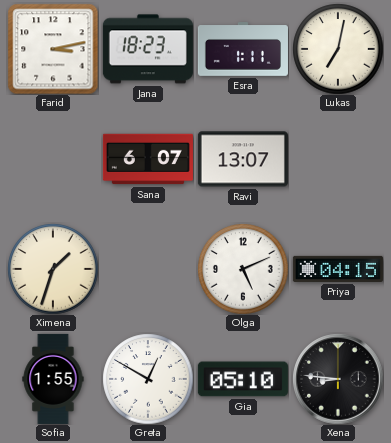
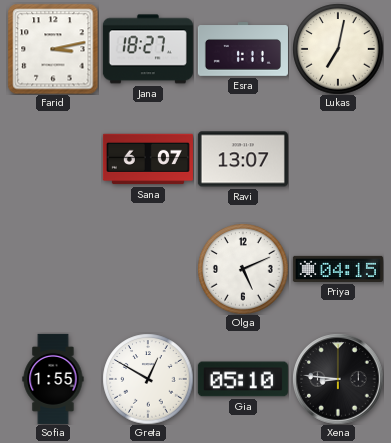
Jana: 18:23 -> 18:27 (148, 49)
Ximena: 1:33 -> none (53, 269)
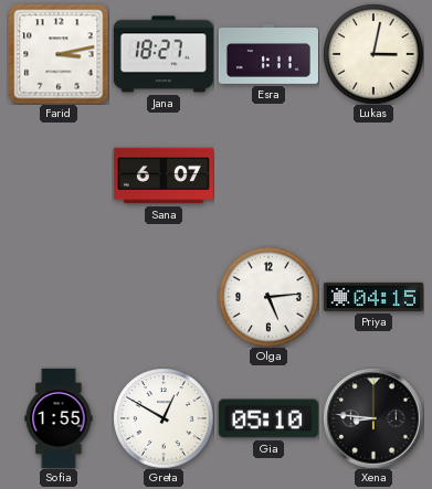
Lukas: 7:02 -> 3:02 (373, 54)
Ravi: 13:07 -> none (243, 159)
Olga: 5:11 -> 5:14 (268, 297)
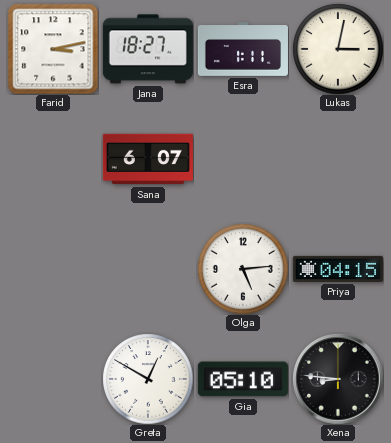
Sofia: 1:55 -> none (59, 418)
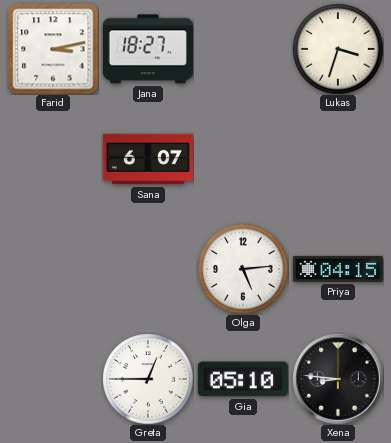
Esra: 1:11 -> none (243, 49)
Lukas: 3:02 -> 3:33 (338, 49)
Greta: 12:50 -> 12:45 (148, 379)
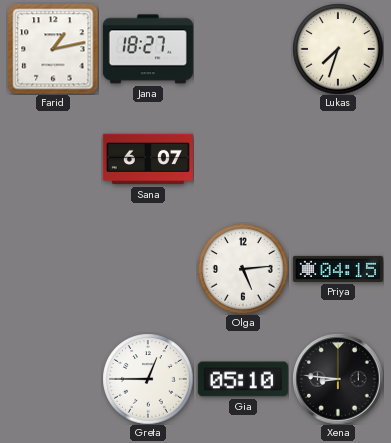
Farid: 3:13 -> 1:13 (53, 49)
Lukas: 3:33 -> 7:33 (338, 49)
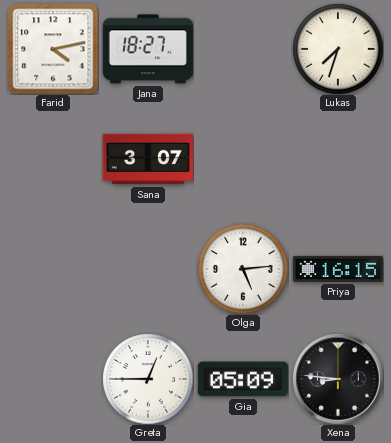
Farid: 1:13 -> 4:13 (53, 49)
Sana: 6:07 -> 3:07 (148, 159)
Priya: 04:15 -> 16:15 (338, 269)
Gia: 05:10 -> 05:09 (243, 379)
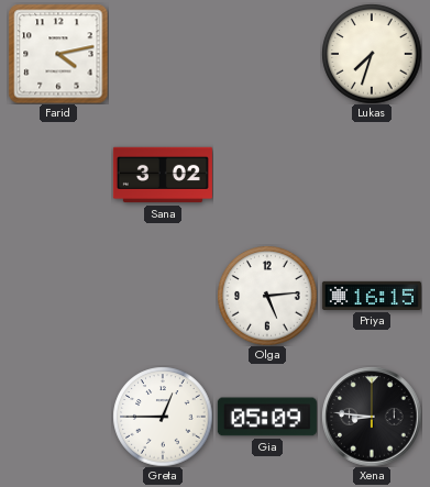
Jana: 18:27 -> none (148, 49)
Sana: 3:07 -> 3:02 (163, 175)
